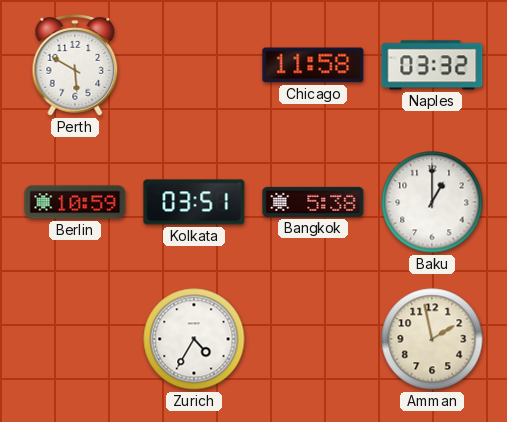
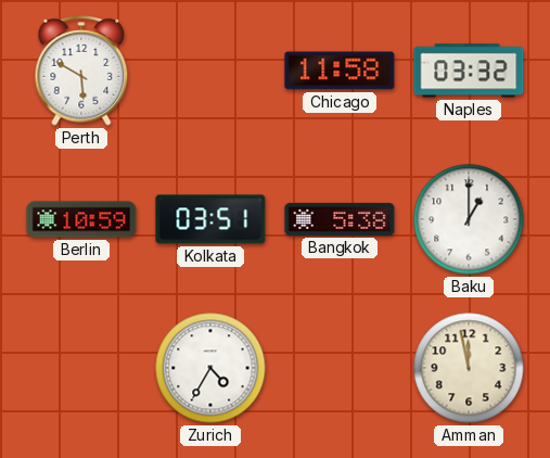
Amman: 1:58 -> 11:58 (469, 368)
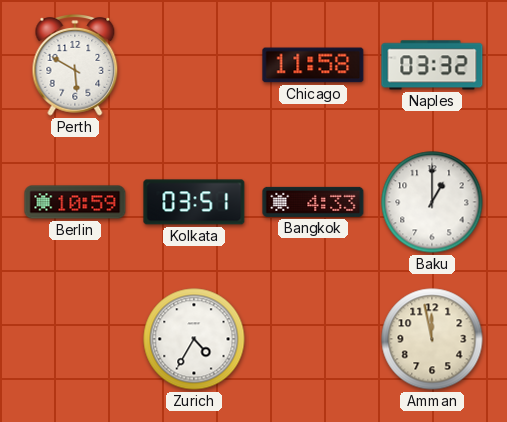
Bangkok: 5:38 -> 4:33 (313, 202)
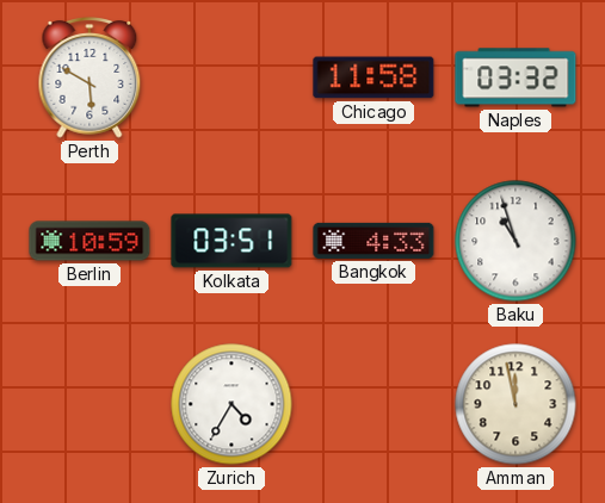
Baku: 1:00 -> 10:57 (516, 241)
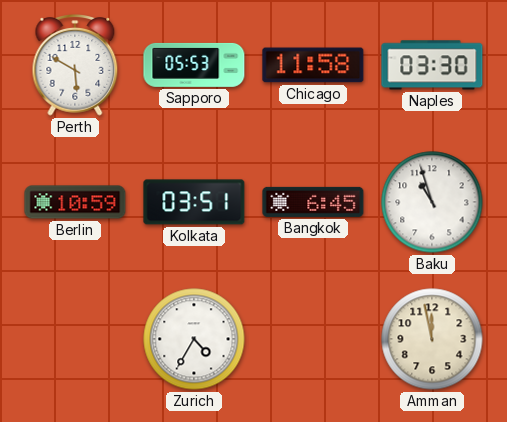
Sapporo: none -> 05:53 (194, 65)
Naples: 03:32 -> 03:30 (432, 65)
Bangkok: 4:33 -> 6:45 (313, 202)
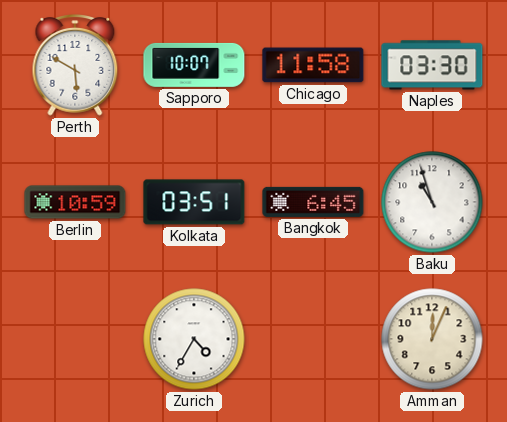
Sapporo: 05:53 -> 10:07 (194, 65)
Amman: 11:58 -> 12:04 (432, 339)
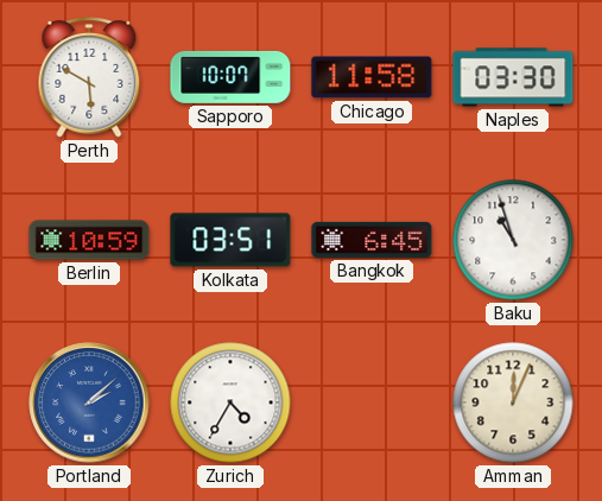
Portland: none -> 2:08 (89, 402)
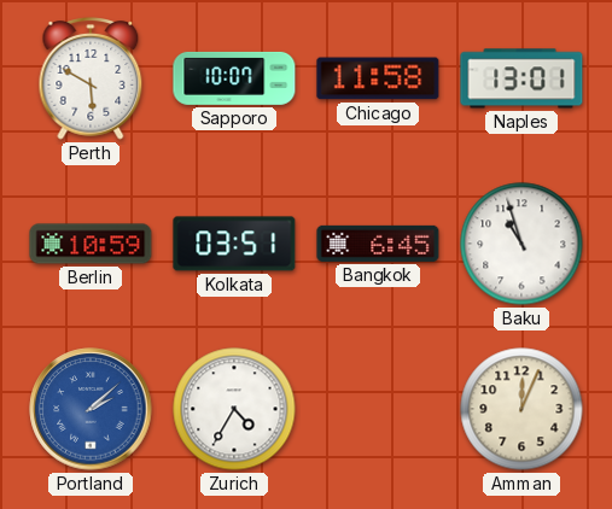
Naples: 03:30 -> 13:01 (521, 78)
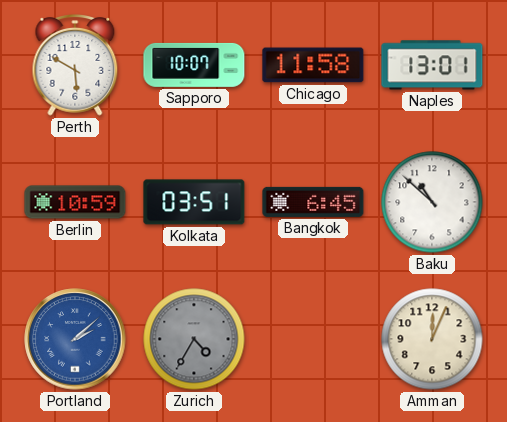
Baku: 10:57 -> 10:52 (432, 202)
Zurich dial: white -> grey (194, 339)
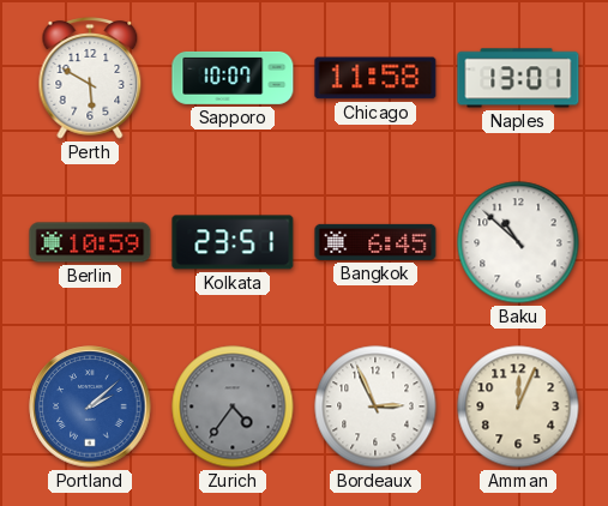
Kolkata: 03:51 -> 23:51 (233, 242)
Zurich: 4:35 -> 4:36 (233, 406)
Bordeaux: none -> 2:56 (375, 406)
